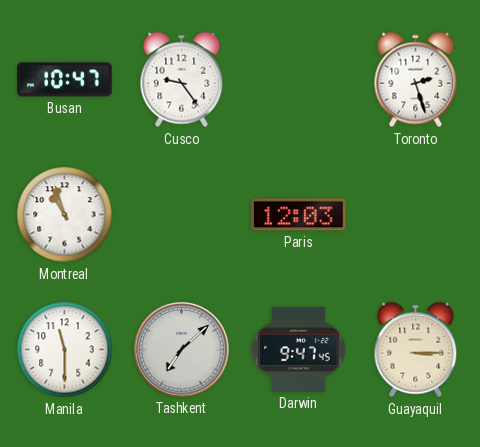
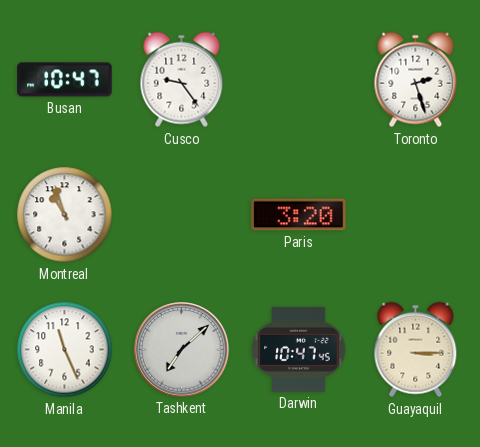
Paris: 12:03 -> 3:20 (299, 215)
Manila: 11:30 -> 11:26 (65, 350)
Darwin: 9:47 -> 10:47 (299, 349)
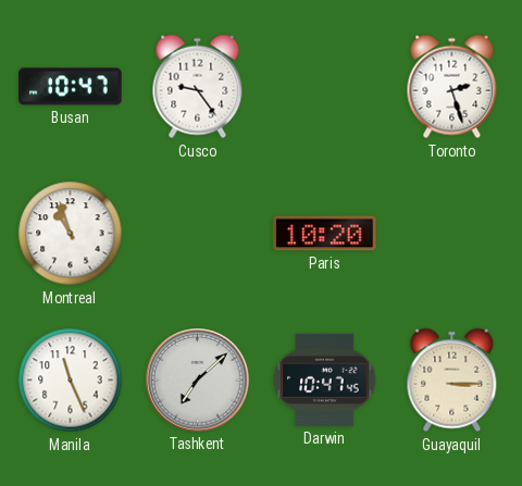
Paris: 3:20 -> 10:20 (325, 234)
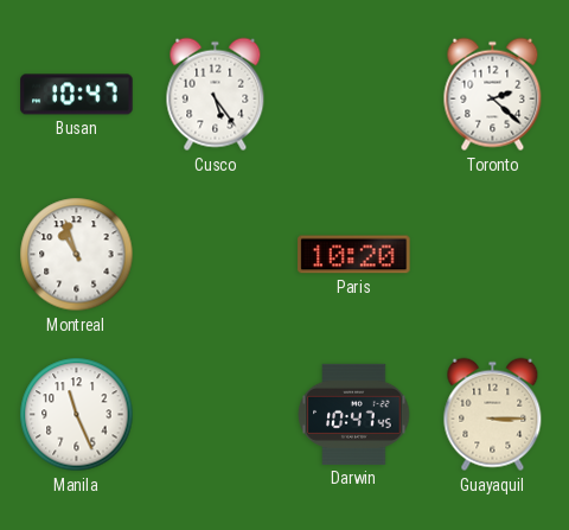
Cusco: 9:24 -> 5:24 (216, 95)
Toronto: 2:27 -> 2:22 (493, 95)
Tashkent: 7:08 -> none (198, 381)
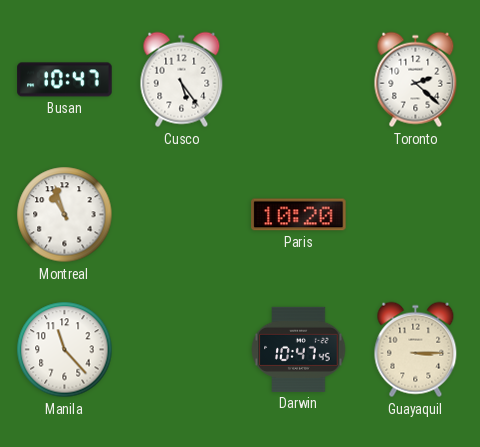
Manila: 11:26 -> 11:23 (65, 350)
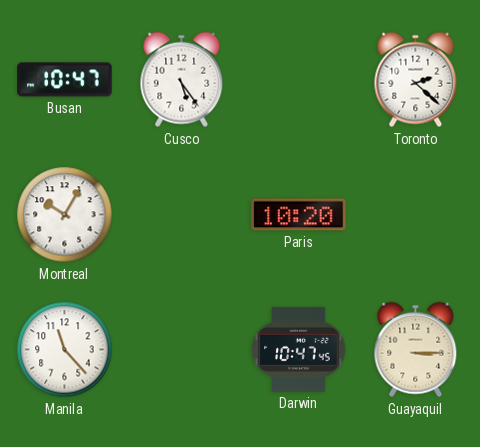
Montreal: 10:57 -> 10:05 (65, 215)
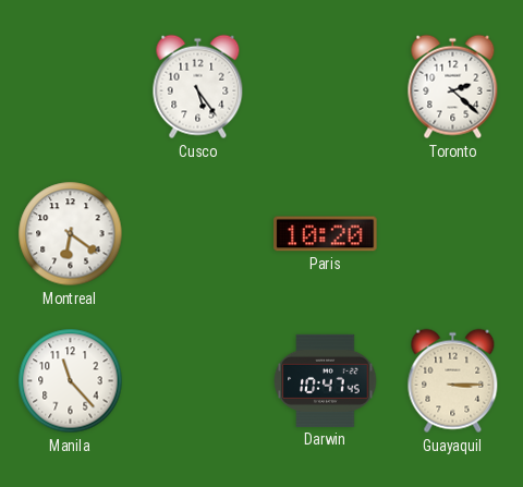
Busan: 10:47 -> none (65, 80)
Montreal: 10:05 -> 6:21 (71, 234)
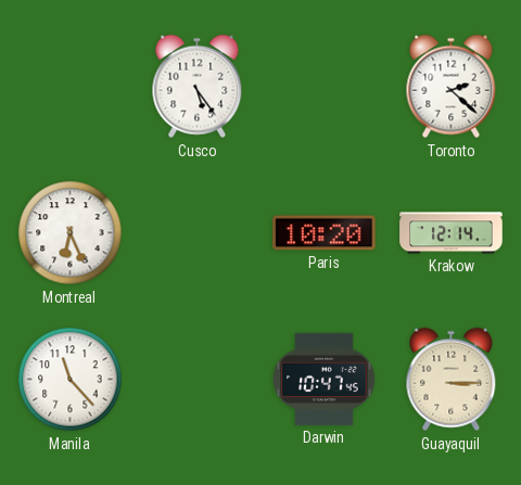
Montreal: 6:21 -> 6:26 (71, 233)
Krakow: none -> 12:14 (452, 233)
